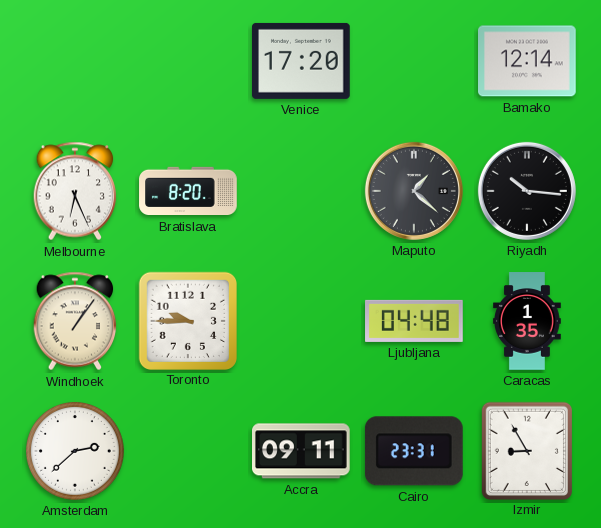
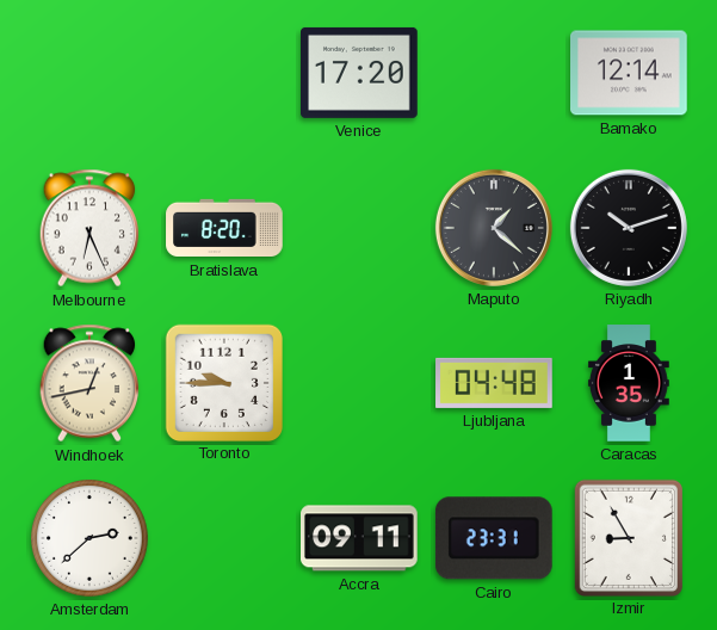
Riyadh: 10:16 -> 10:12 (629, 228)
Windhoek: 1:06 -> 12:43 (89, 383)
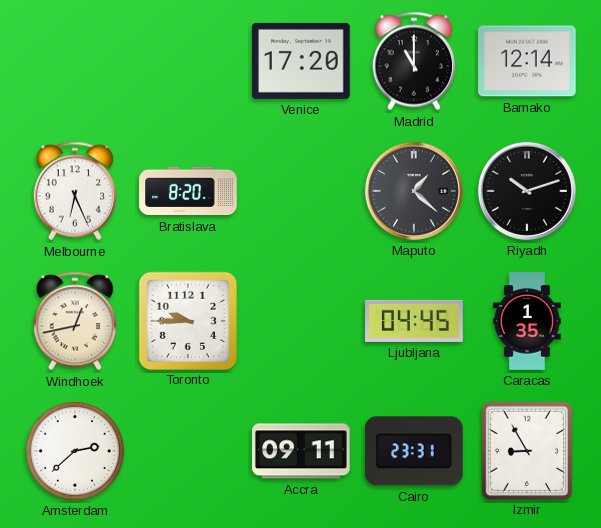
Madrid: none -> 11:00 (414, 61)
Ljubljana: 04:48 -> 04:45 (414, 321)
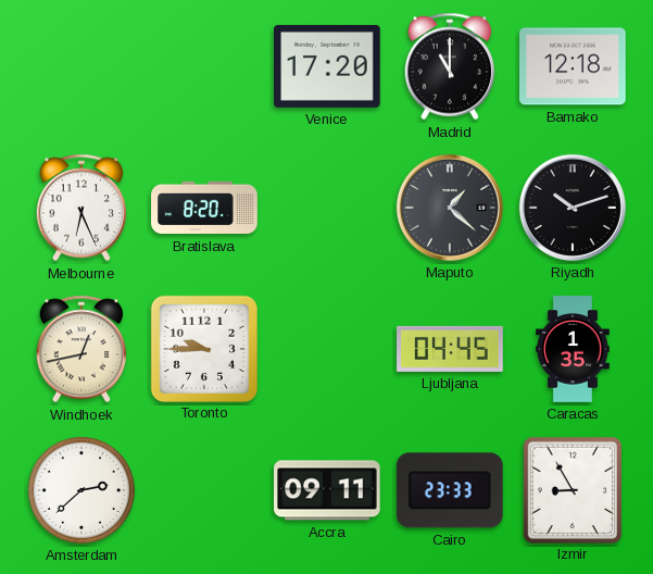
Bamako: 12:14 -> 12:18 (573, 66)
Cairo: 23:31 -> 23:33 (450, 490)
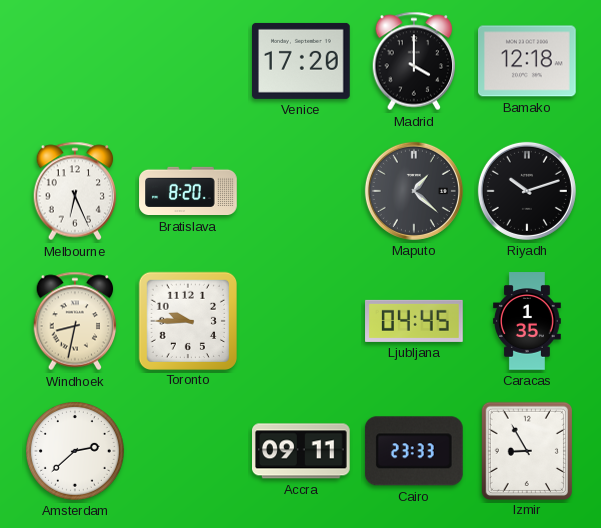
Madrid: 11:00 -> 4:00 (414, 61)
Windhoek: 12:43 -> 8:32 (75, 321)
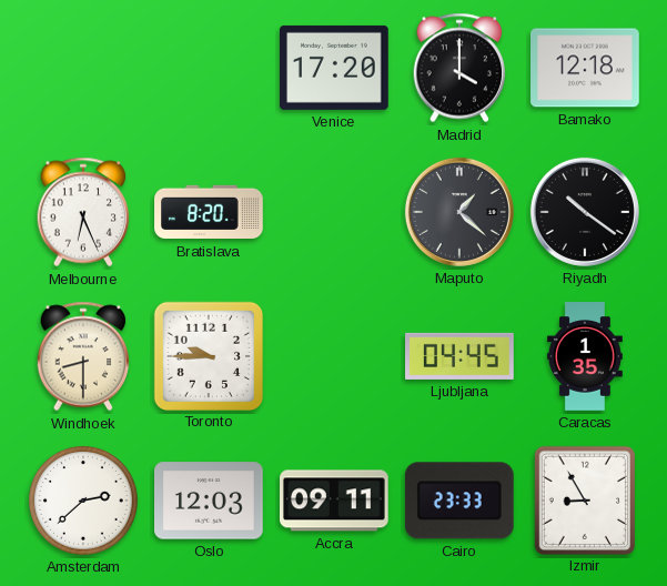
Riyadh: 10:12 -> 10:21 (585, 212)
Windhoek: 8:32 -> 8:30 (83, 356)
Oslo: none -> 12:03 (210, 501)
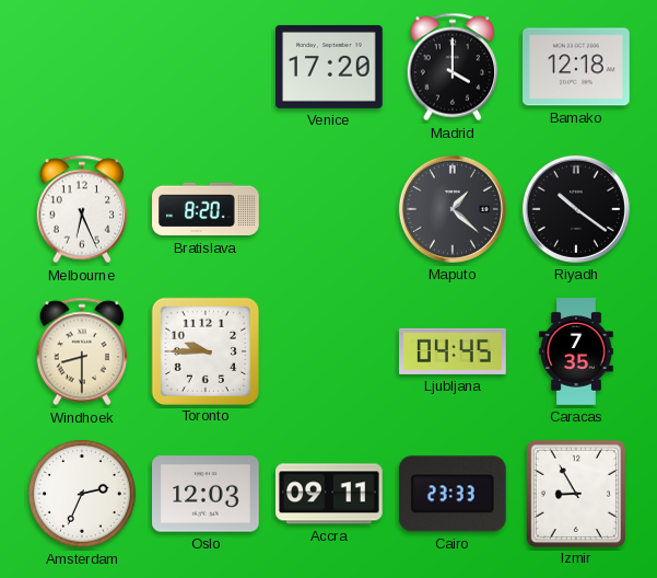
Caracas: 1:35 -> 7:35 (576, 351)
Amsterdam: 2:38 -> 2:34 (83, 494)
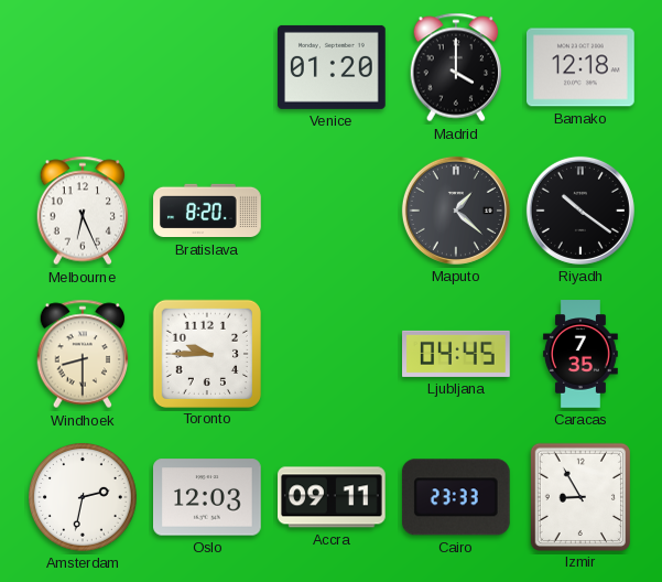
Venice: 17:20 -> 01:20 (333, 67)
Amsterdam: 2:34 -> 2:32 (84, 497)
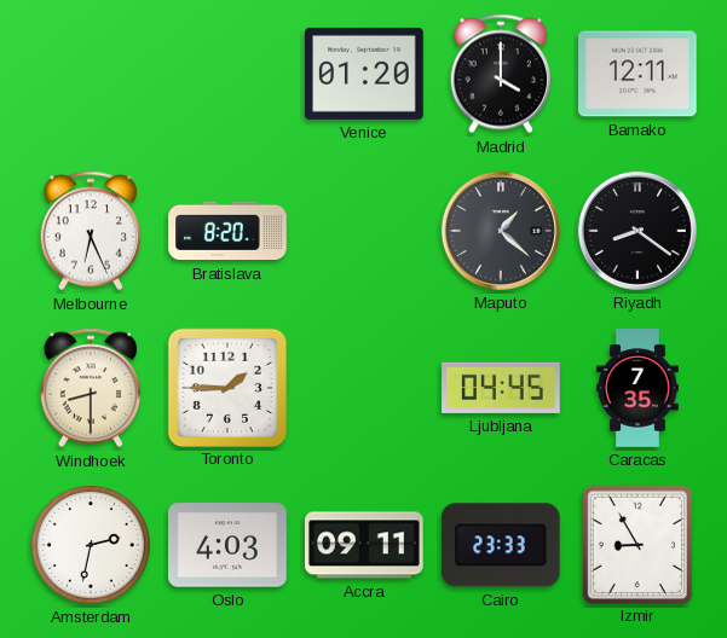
Bamako: 12:18 -> 12:11 (637, 74)
Riyadh: 10:21 -> 8:21 (637, 231)
Toronto: 9:45 -> 1:45 (226, 387)
Oslo: 12:03 -> 4:03 (229, 545)
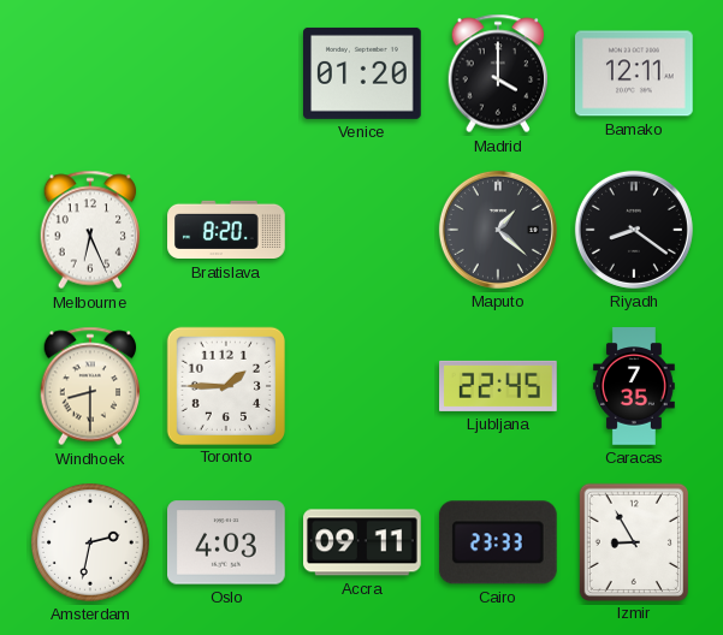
Ljubljana: 04:45 -> 22:45 (498, 386)
